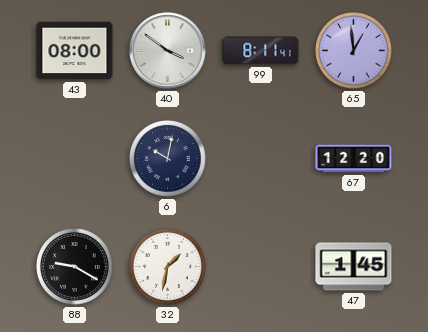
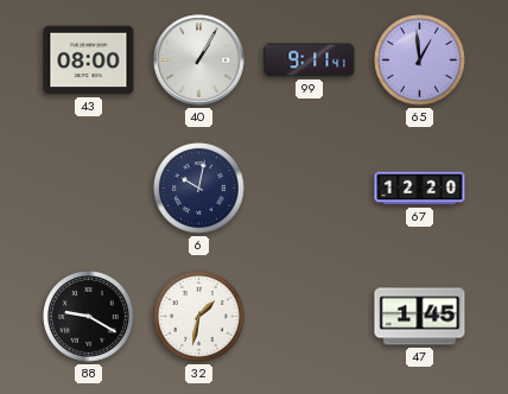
40: 3:51 -> 1:05 (199, 61)
99: 8:11 -> 9:11 (310, 61)
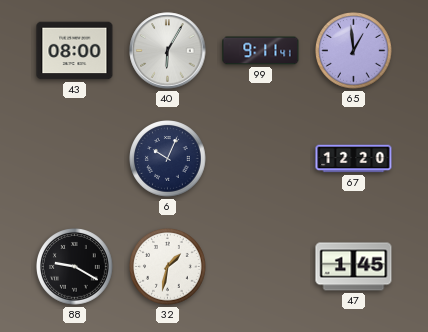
40: 1:05 -> 6:05 (168, 51)
6: 10:02 -> 10:04 (168, 159)
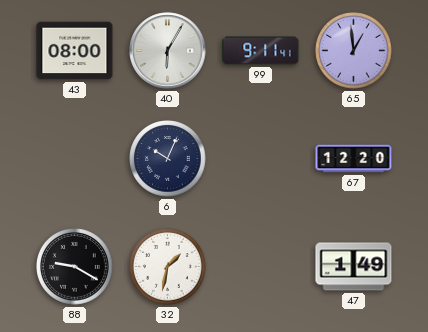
47: 1:45 -> 1:49 (354, 267)
